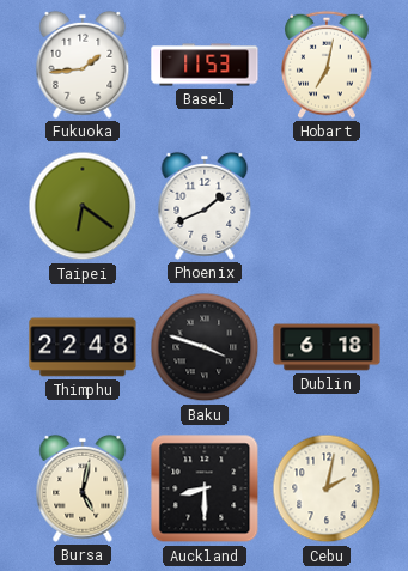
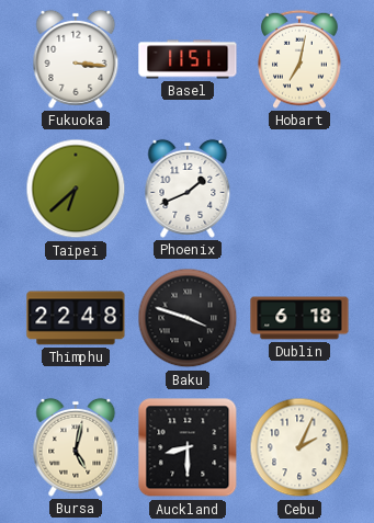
Fukuoka: 1:44 -> 3:16 (76, 59)
Basel: 11:53 -> 11:51 (188, 59)
Taipei: 6:21 -> 6:38 (76, 189)
Cebu: 2:02 -> 2:04 (299, 447)
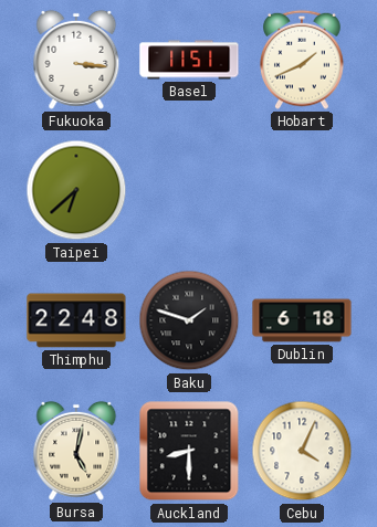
Hobart: 7:02 -> 1:41 (302, 60)
Phoenix: 1:41 -> none (188, 189)
Baku: 3:48 -> 1:48 (189, 320)
Cebu: 2:04 -> 4:04 (302, 451)
